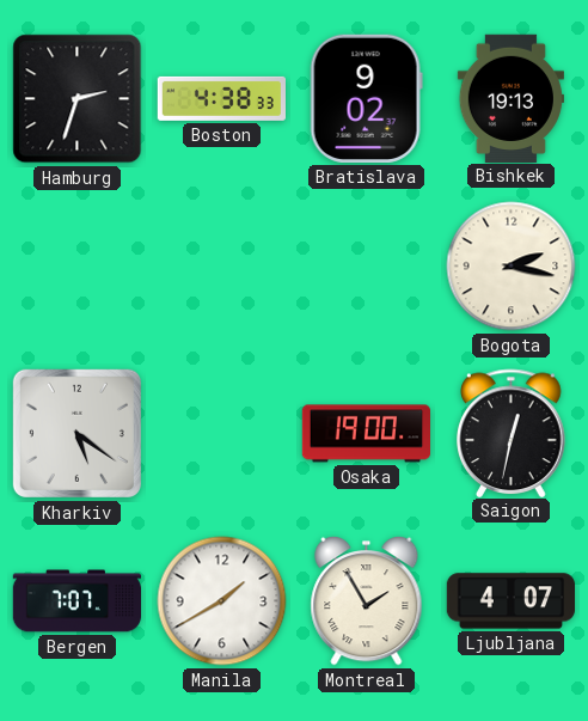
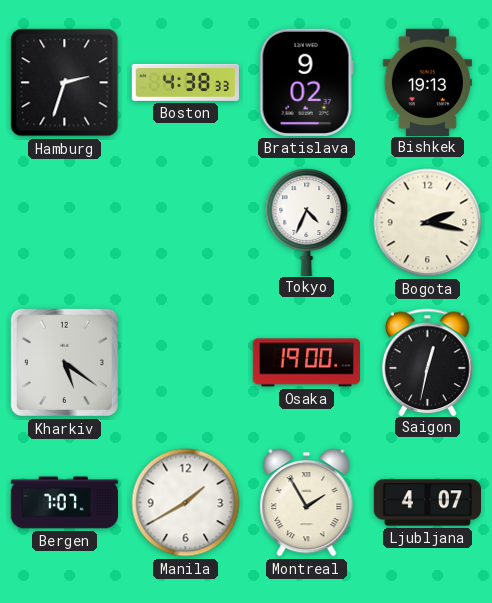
Tokyo: none -> 4:34 (307, 222)
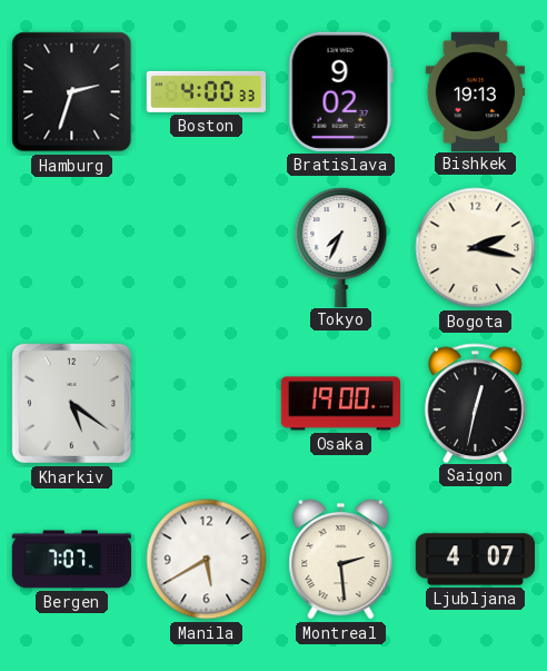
Boston: 4:38 -> 4:00 (206, 91)
Tokyo: 4:34 -> 7:34 (341, 247)
Manila: 1:40 -> 5:40 (207, 560)
Montreal: 1:55 -> 2:29 (341, 559)
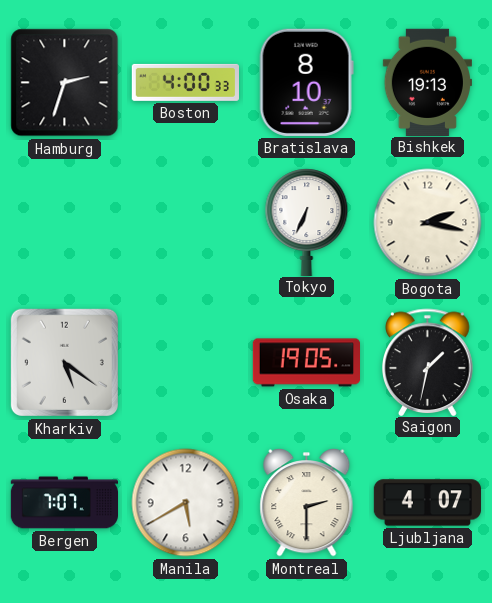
Bratislava: 9:02 -> 8:10 (306, 82)
Tokyo: 7:34 -> 6:34 (307, 222)
Osaka: 19:00 -> 19:05 (306, 363)
Saigon: 12:32 -> 1:32 (428, 362)
Montreal: 2:29 -> 2:30 (307, 502)
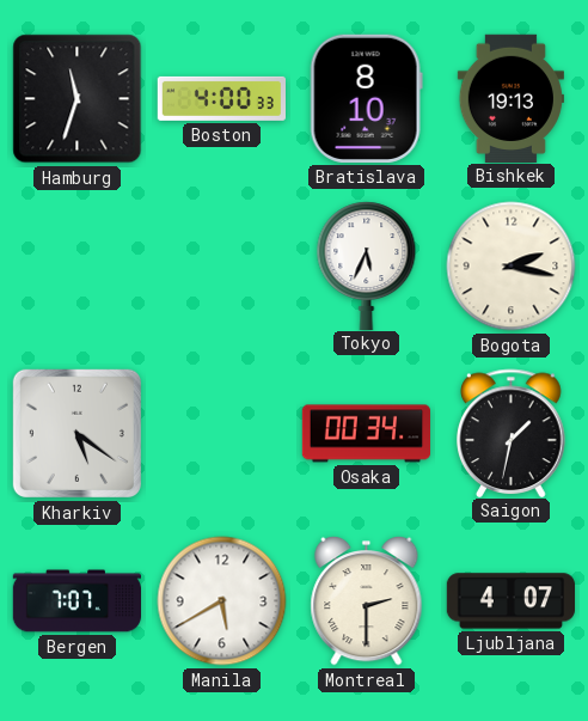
Hamburg: 2:33 -> 11:33 (78, 99)
Tokyo: 6:34 -> 5:34 (367, 265)
Osaka: 19:05 -> 00:34 (366, 434)
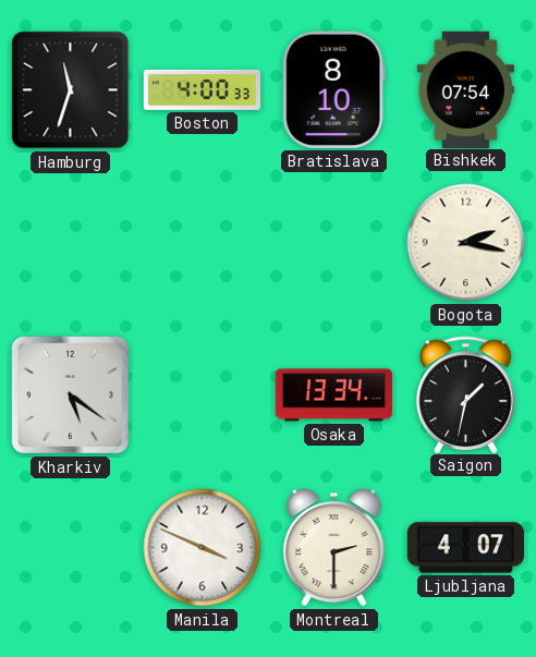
Bishkek: 19:13 -> 07:54 (465, 89)
Tokyo: 5:34 -> none (367, 265)
Osaka: 00:34 -> 13:34 (333, 396)
Bergen: 7:07 -> none (76, 601)
Manila: 5:40 -> 3:49 (203, 548)
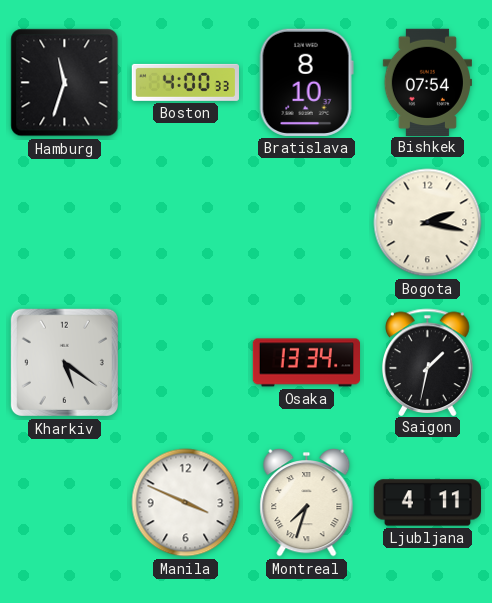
Montreal: 2:30 -> 7:33 (307, 502)
Ljubljana: 4:07 -> 4:11 (427, 503)
